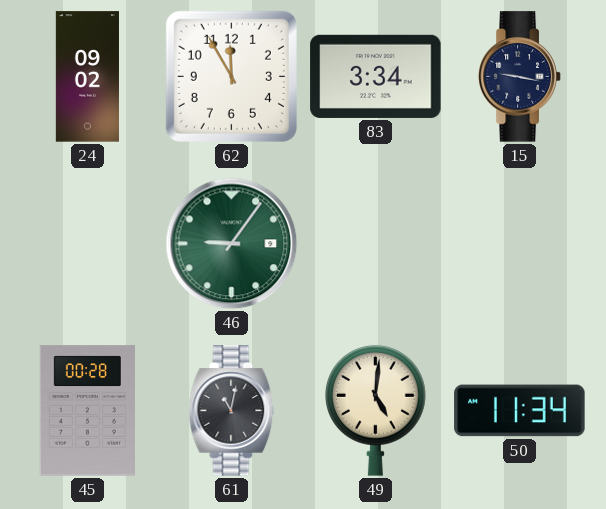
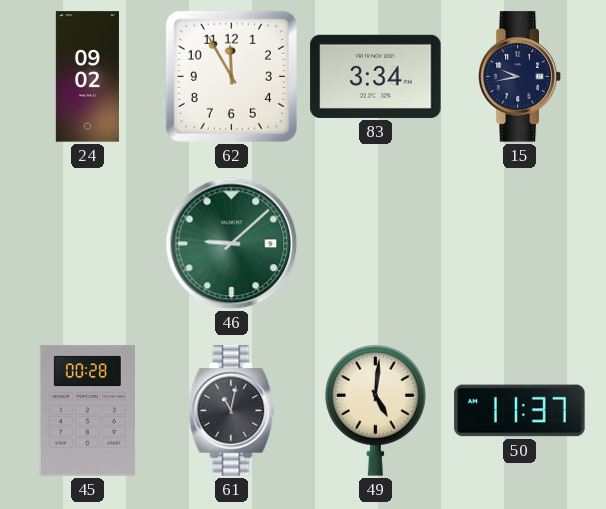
15: 9:17 -> 9:43 (520, 77)
46: 9:06 -> 9:08 (232, 244)
50: 11:34 -> 11:37 (520, 411)
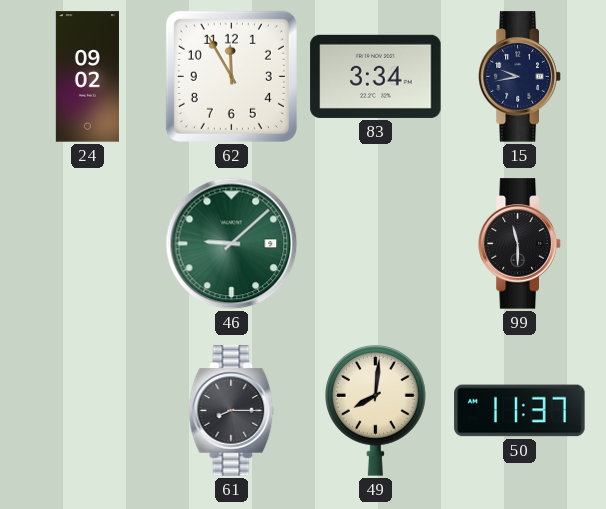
99: none -> 11:30 (520, 244)
45: 00:28 -> none (87, 411)
61: 11:02 -> 8:15 (232, 411)
49: 5:01 -> 8:01 (376, 410)
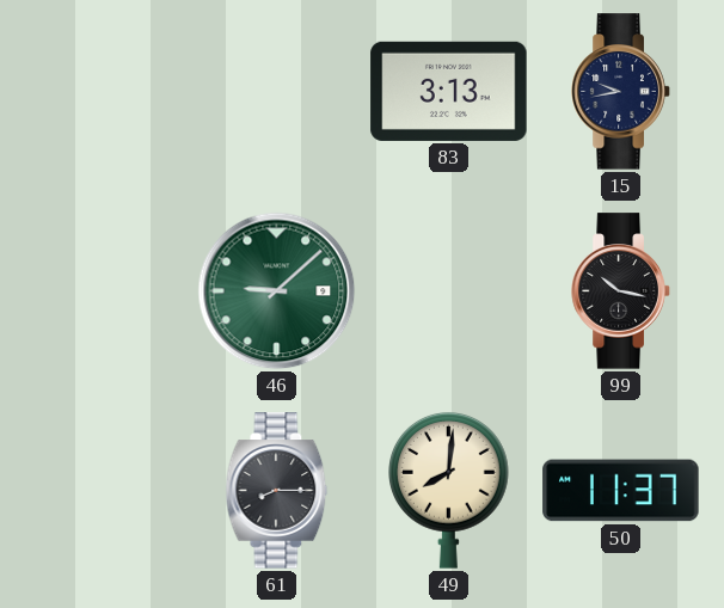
24: 09:02 -> none (87, 77)
62: 11:55 -> none (231, 76)
83: 3:34 -> 3:13 (449, 91)
99: 11:30 -> 10:17 (621, 291)
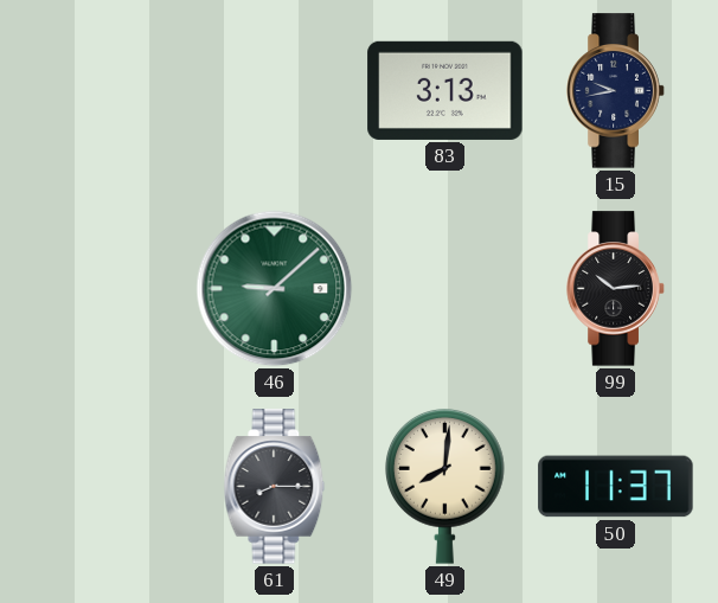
99: 10:17 -> 10:14 (616, 289)
